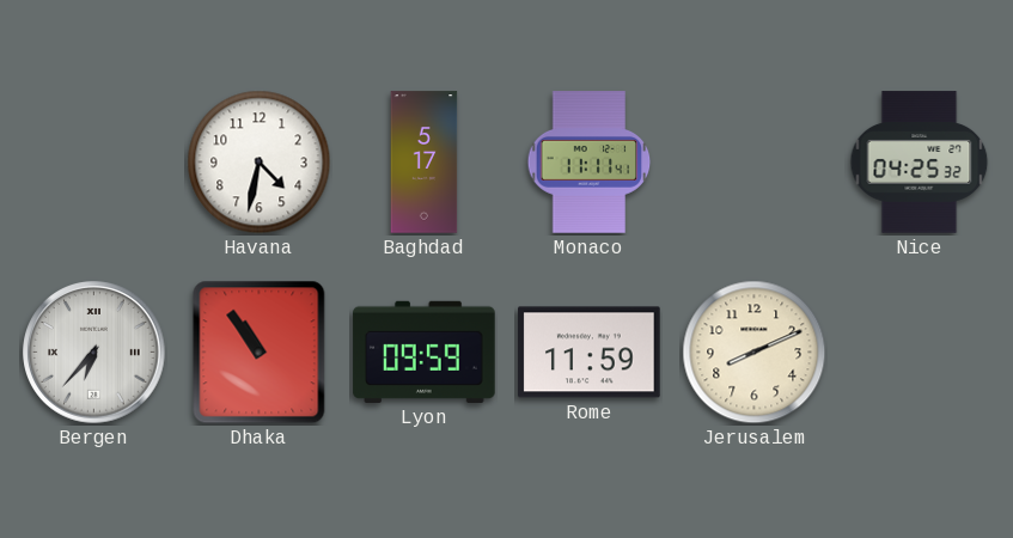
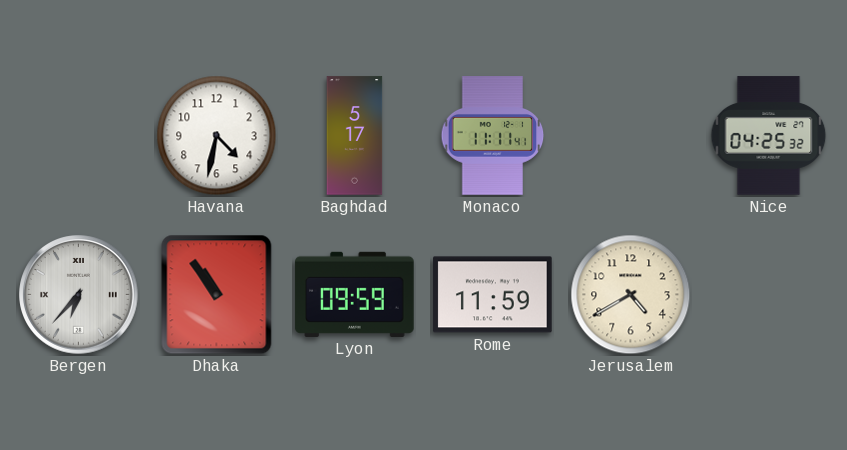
Jerusalem: 8:11 -> 4:40 (631, 295)
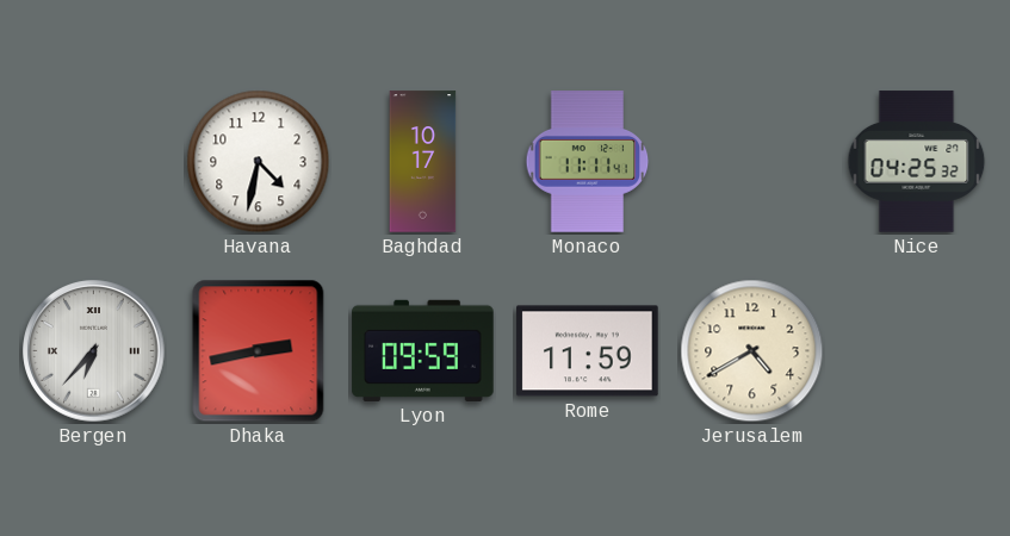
Baghdad: 5:17 -> 10:17 (423, 162)
Dhaka: 10:54 -> 2:43 (259, 351)
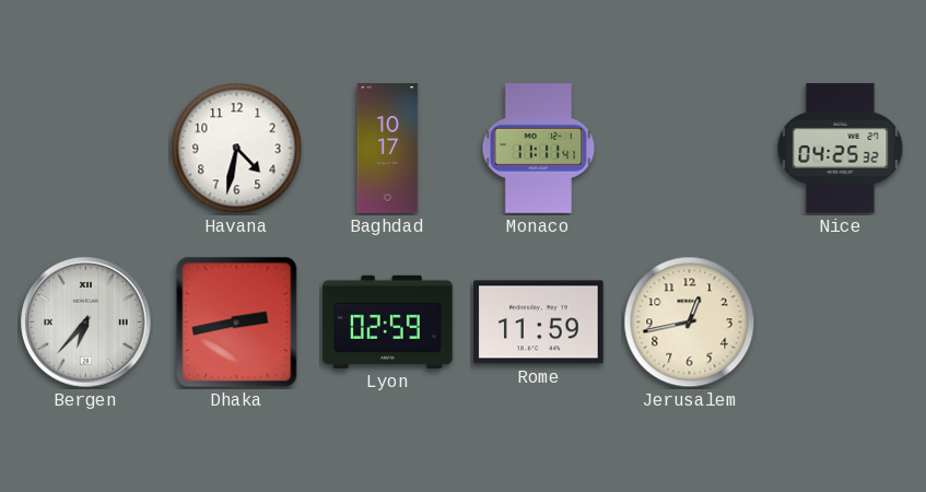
Lyon: 09:59 -> 02:59 (388, 321)
Jerusalem: 4:40 -> 12:43 (690, 323)
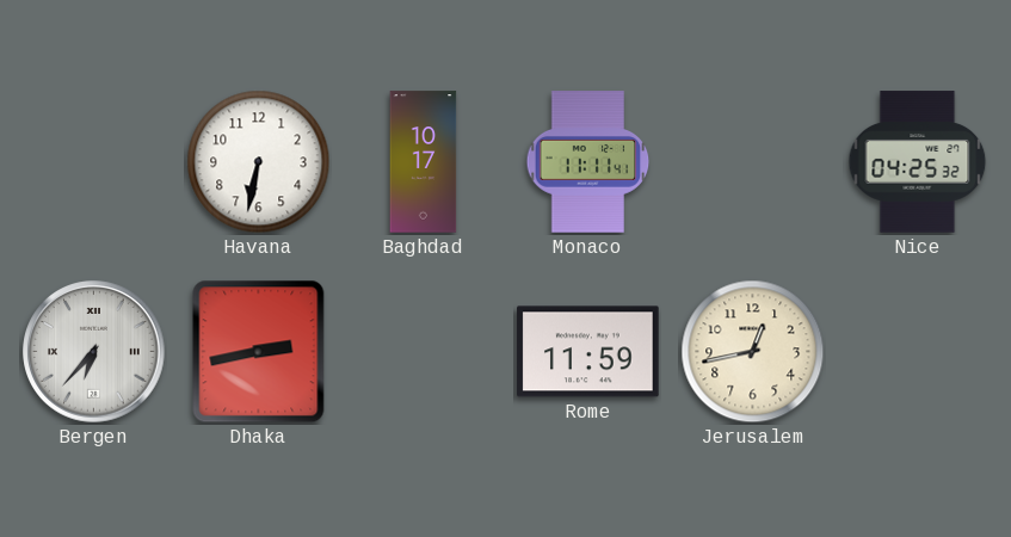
Havana: 4:32 -> 6:32 (259, 162)
Lyon: 02:59 -> none (388, 321)
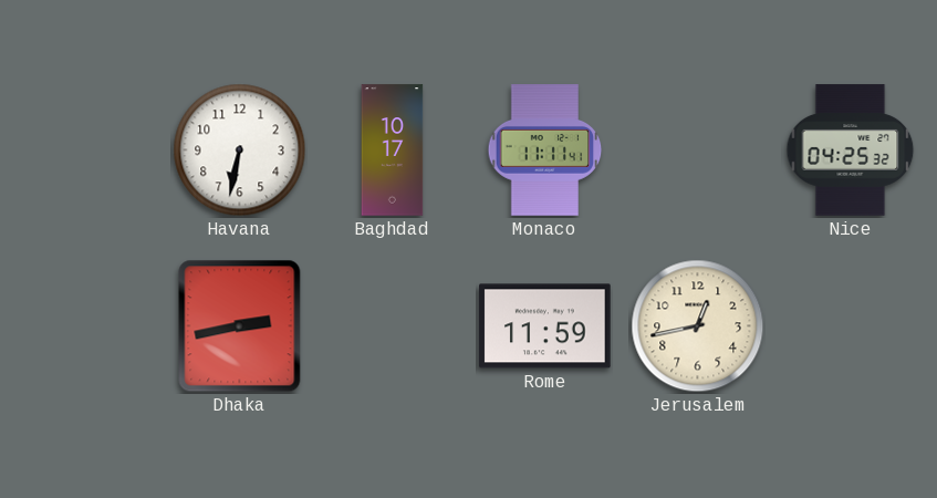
Bergen: 6:37 -> none (94, 352)
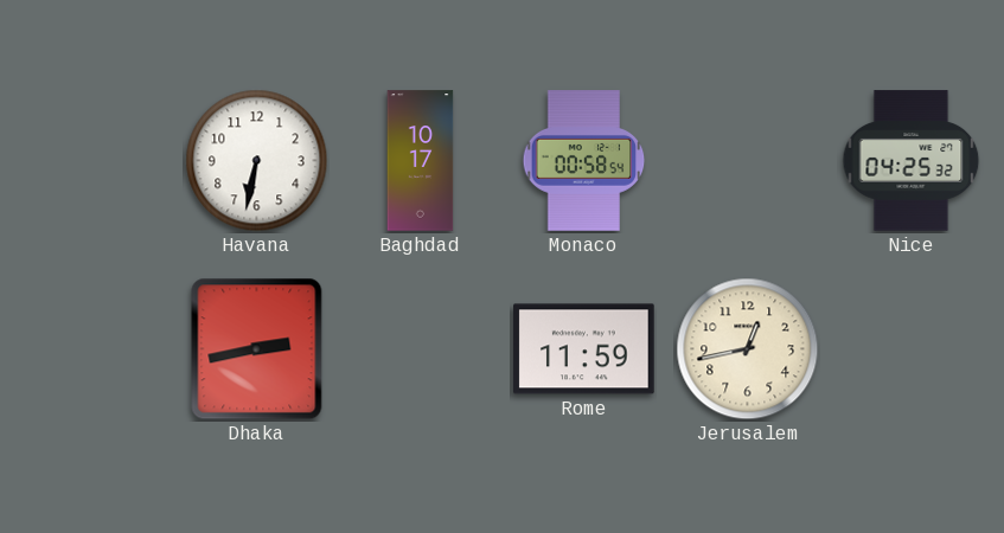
Monaco: 11:11 -> 00:58 (584, 161)
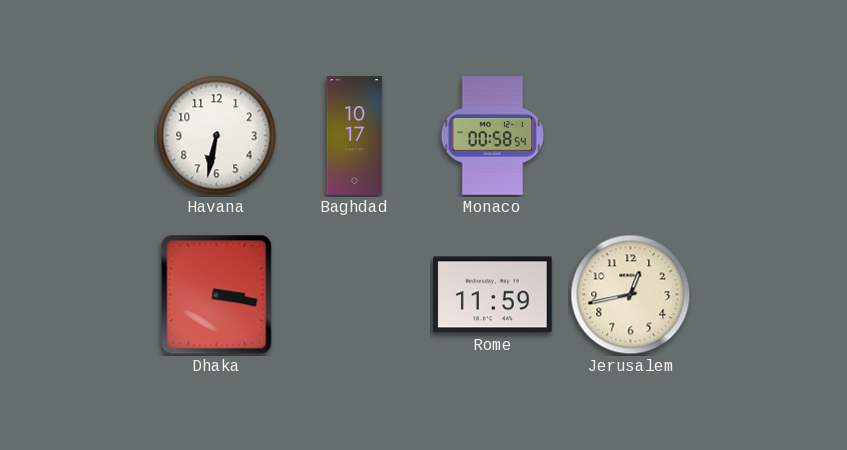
Nice: 04:25 -> none (912, 161)
Dhaka: 2:43 -> 3:17 (217, 295)
